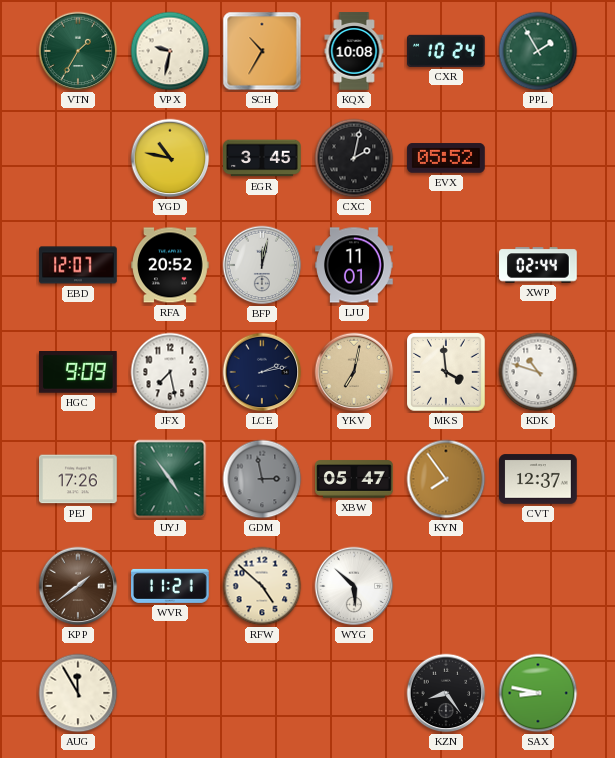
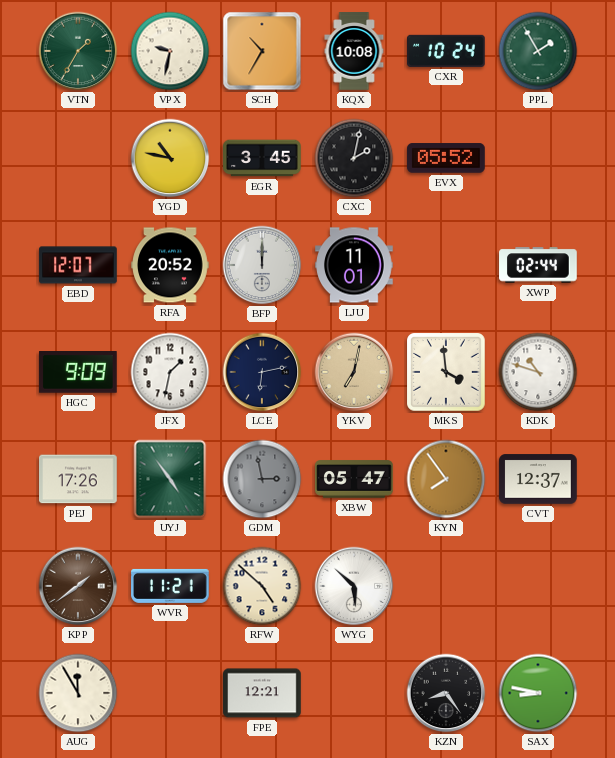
BFP: 12:02 -> 12:00 (262, 265)
JFX: 7:28 -> 1:32 (170, 372)
LCE: 2:13 -> 6:13 (262, 372)
FPE: none -> 12:21 (262, 693)
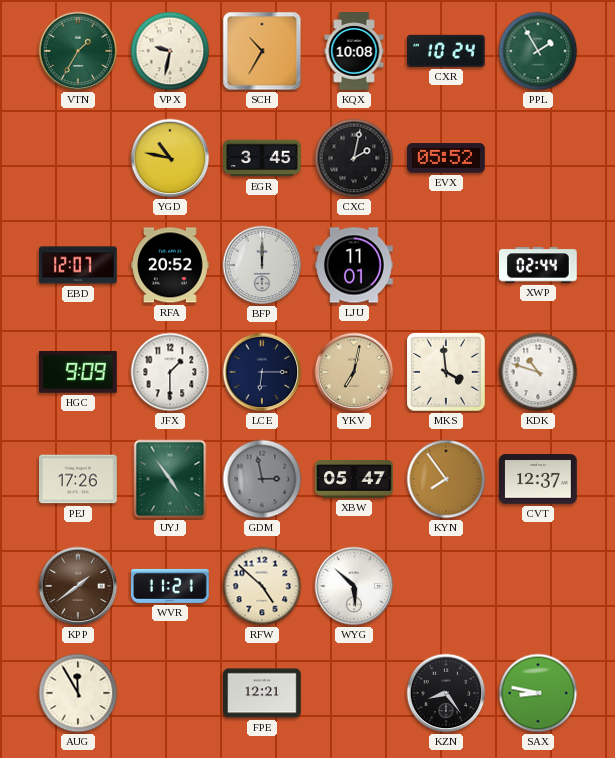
JFX: 1:32 -> 1:30 (170, 372)
LCE: 6:13 -> 6:15 (262, 372)
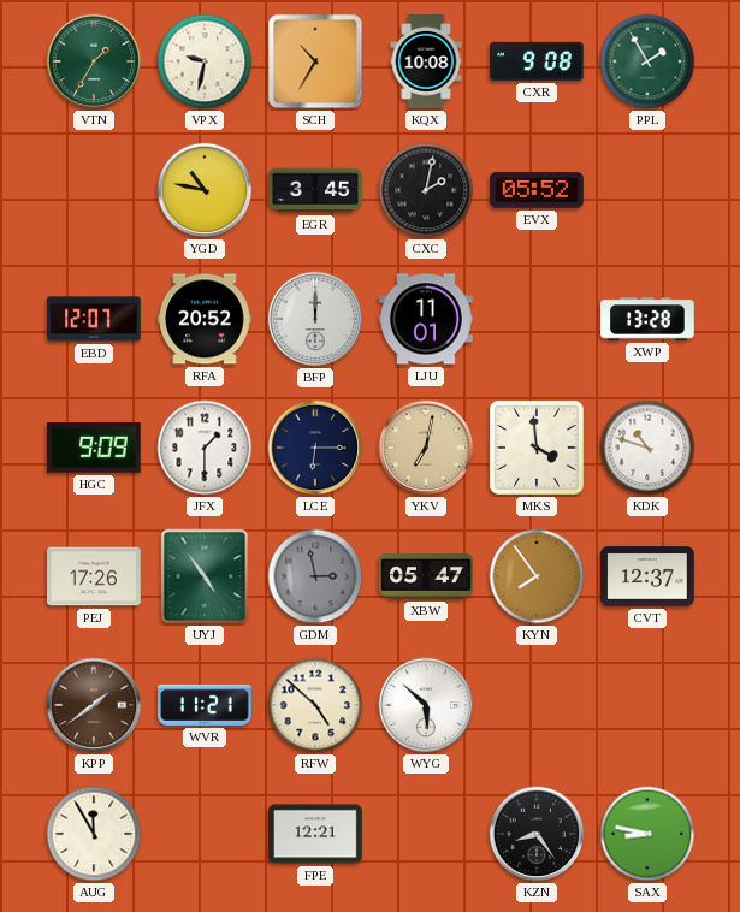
CXR: 10:24 -> 9:08 (538, 61)
XWP: 02:44 -> 13:28 (647, 319)
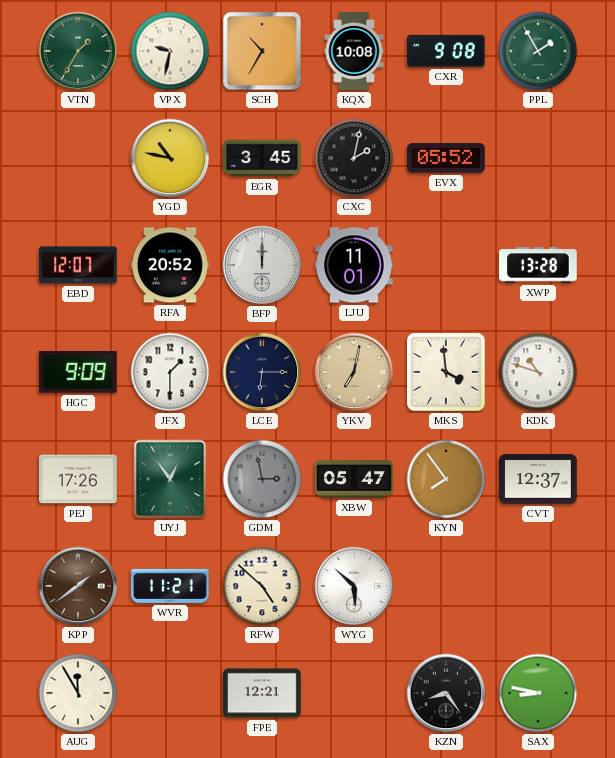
UYJ: 4:54 -> 12:54 (170, 479)
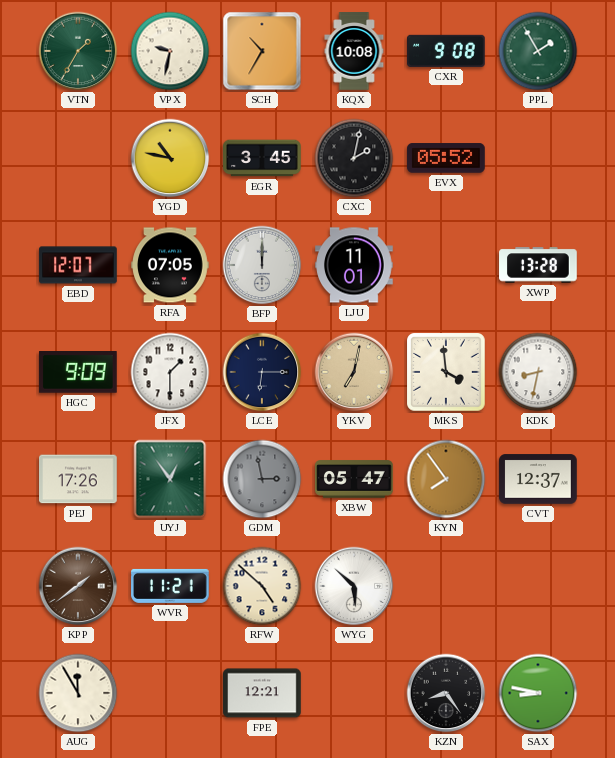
RFA: 20:52 -> 07:05 (170, 265)
KDK: 10:48 -> 8:32 (538, 372)
